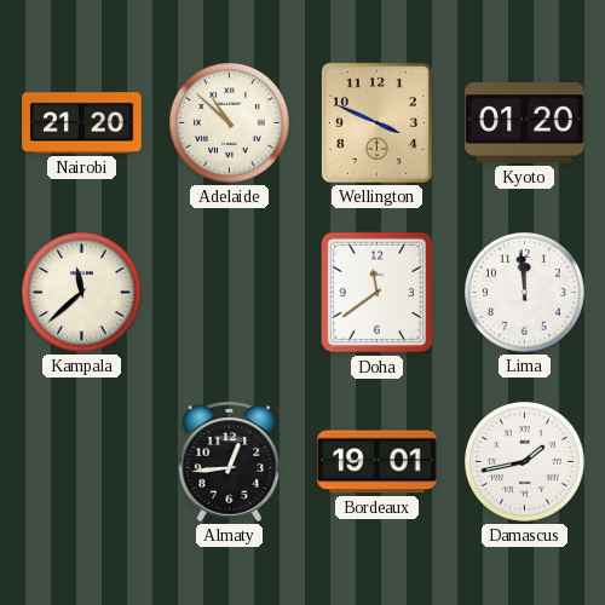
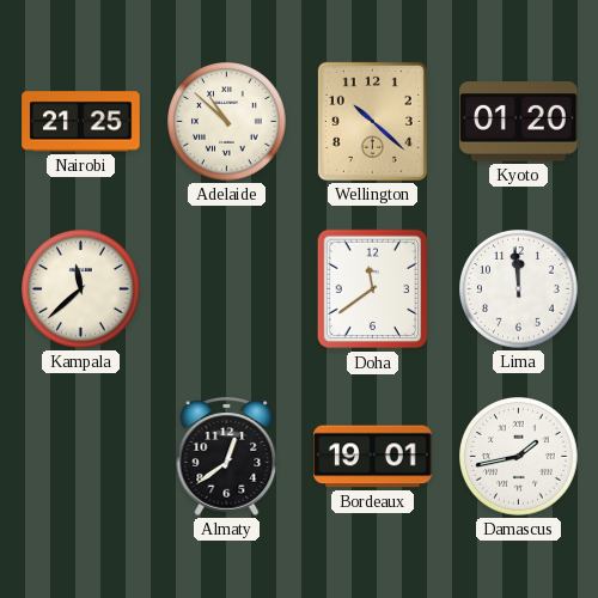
Nairobi: 21:20 -> 21:25 (81, 122)
Wellington: 3:49 -> 10:22 (372, 121)
Almaty: 12:44 -> 12:39 (227, 456)
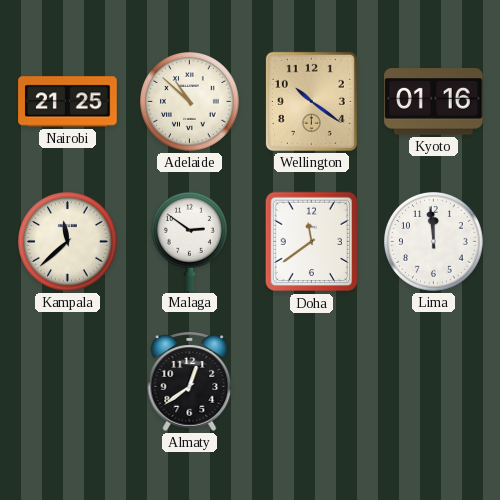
Wellington: 10:22 -> 10:21 (311, 101)
Kyoto: 01:20 -> 01:16 (434, 102)
Malaga: none -> 2:51 (190, 241)
Bordeaux: 19:01 -> none (373, 457)
Damascus: 1:43 -> none (519, 457)
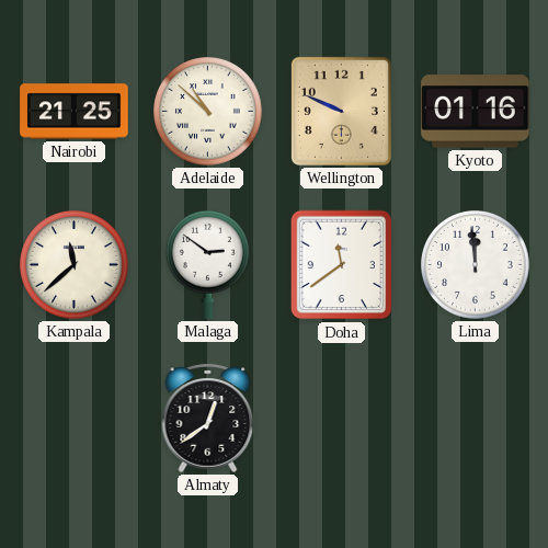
Wellington: 10:21 -> 9:49 (341, 111)
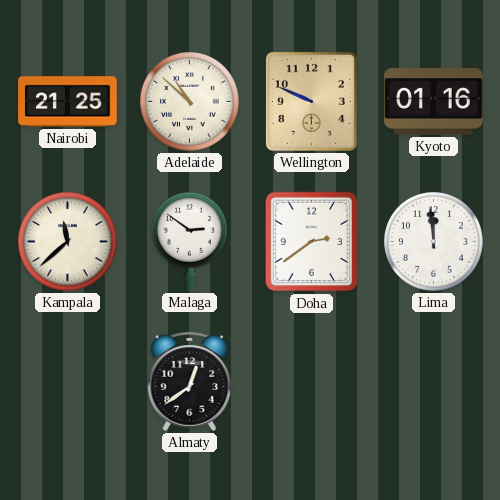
Doha: 11:39 -> 2:39 (312, 242)
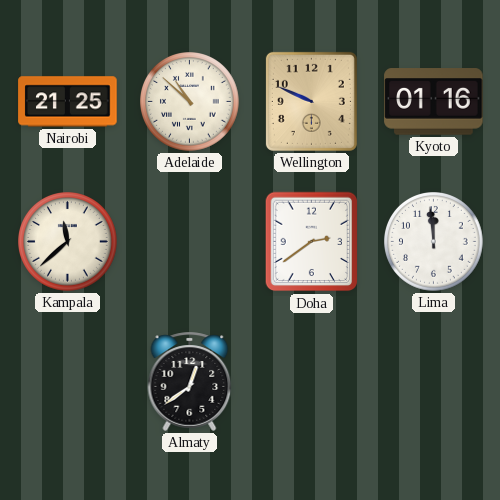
Malaga: 2:51 -> none (190, 241)
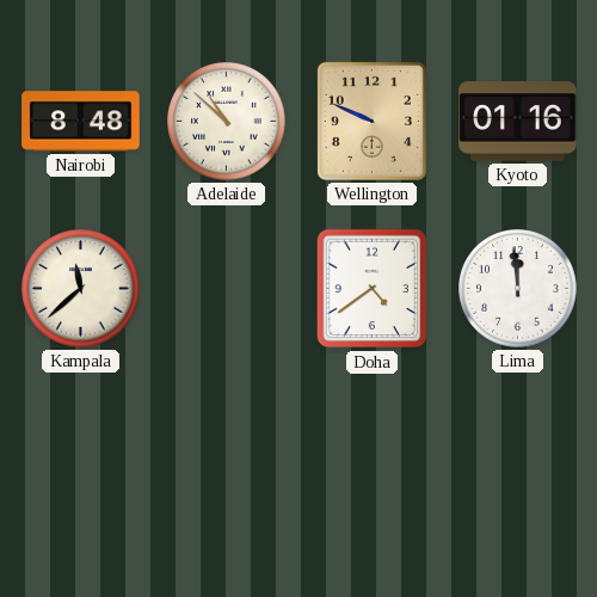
Nairobi: 21:25 -> 8:48 (81, 122)
Doha: 2:39 -> 4:39 (373, 289)
Almaty: 12:39 -> none (190, 381)
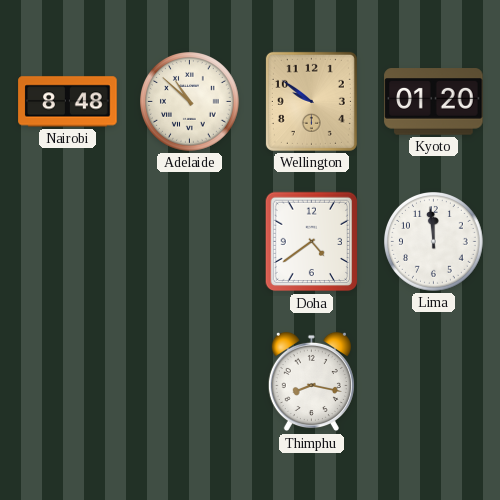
Wellington: 9:49 -> 9:51 (311, 101)
Kyoto: 01:16 -> 01:20 (434, 102)
Kampala: 11:38 -> none (81, 289)
Thimphu: none -> 8:17 (311, 382)
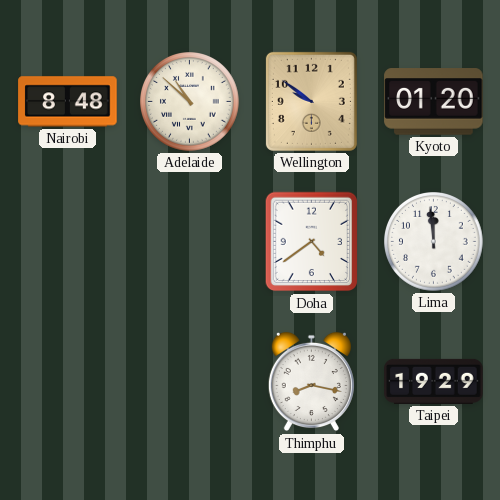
Taipei: none -> 19:29 (434, 381)
